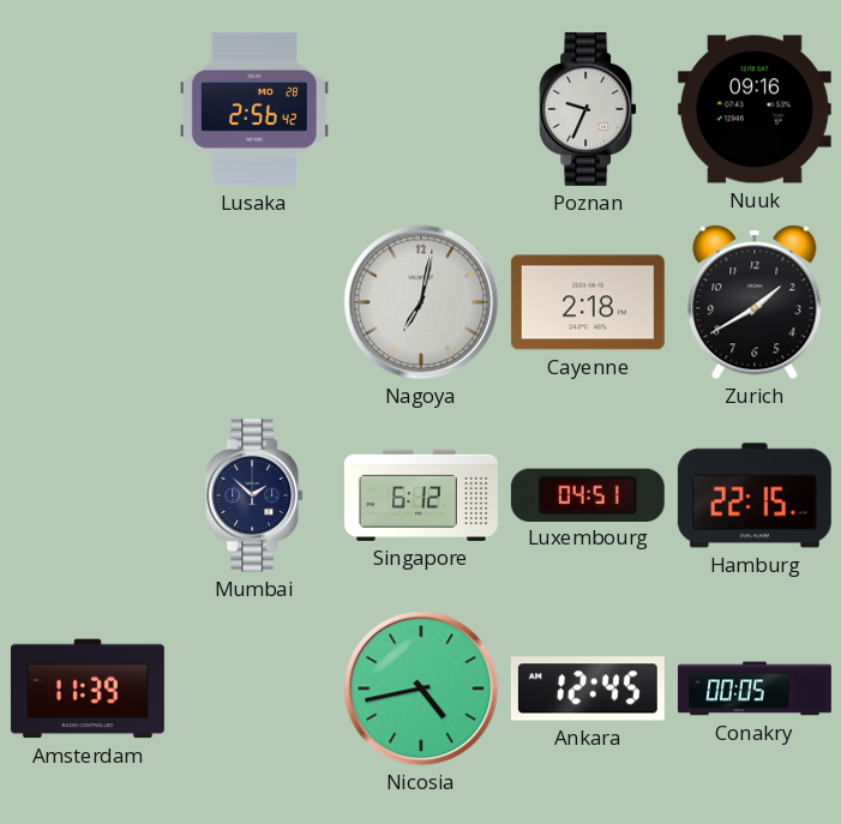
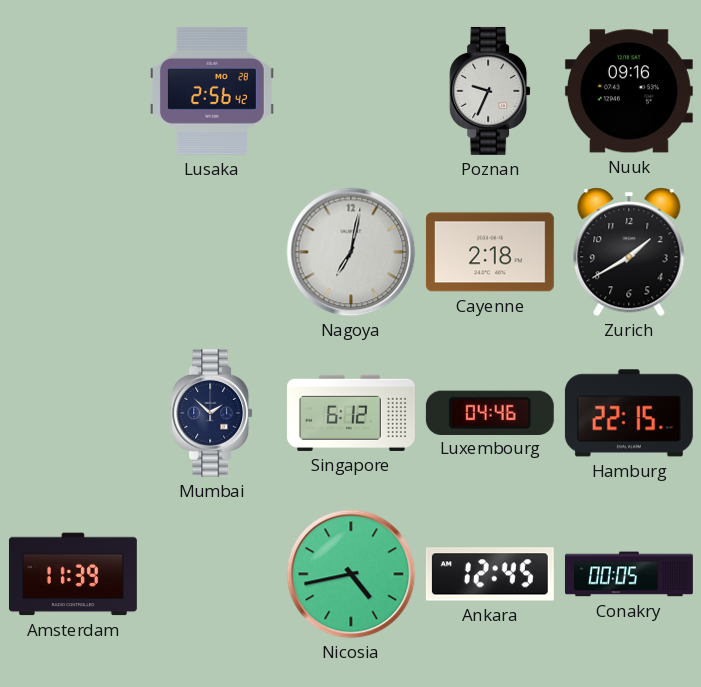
Luxembourg: 04:51 -> 04:46 (490, 412)
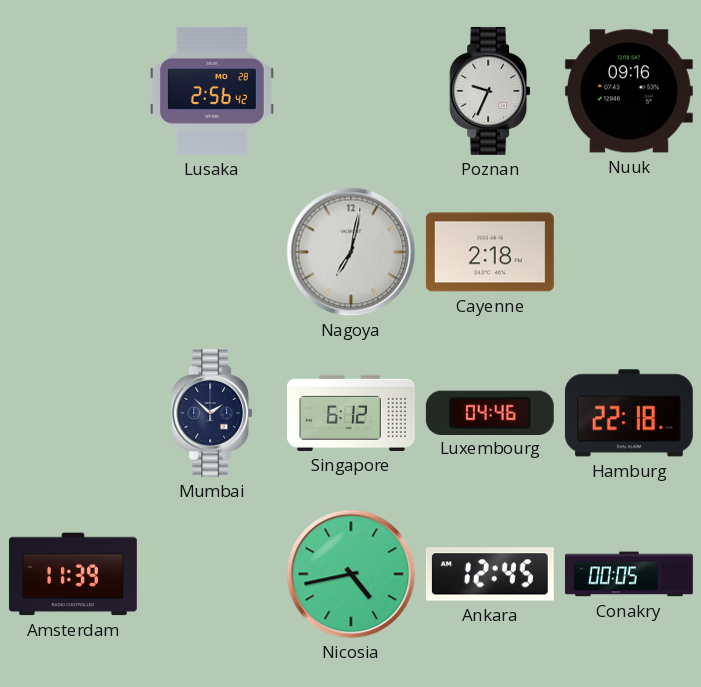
Zurich: 1:40 -> none (629, 252)
Hamburg: 22:15 -> 22:18 (629, 413)
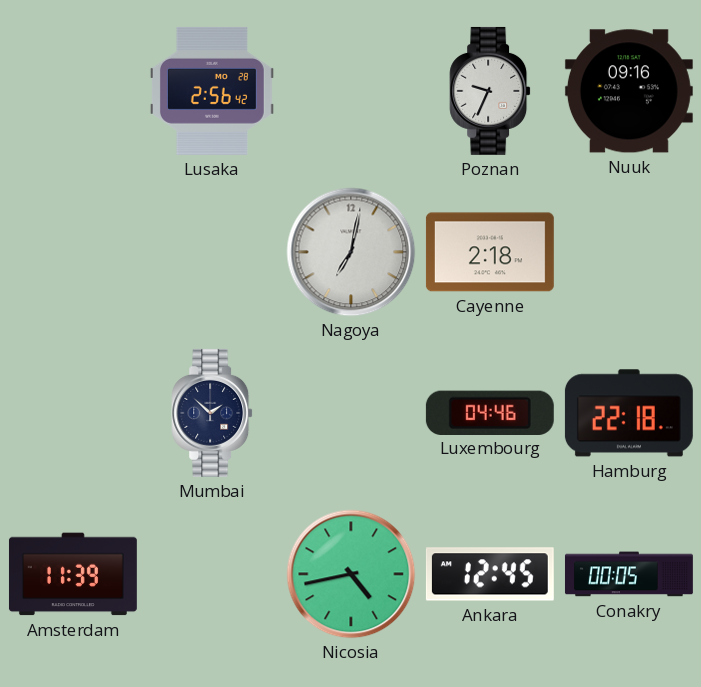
Singapore: 6:12 -> none (351, 413)
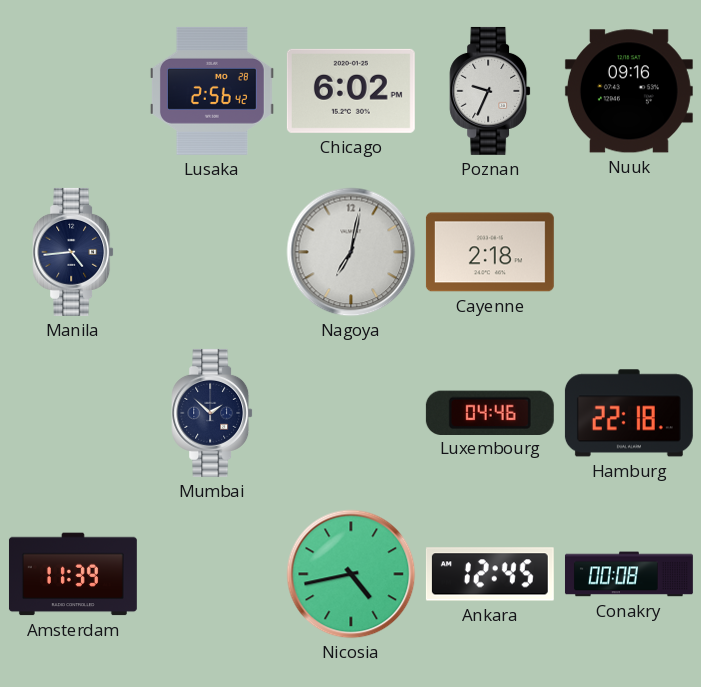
Chicago: none -> 6:02 (351, 91)
Manila: none -> 4:44 (73, 252)
Conakry: 00:05 -> 00:08 (629, 574)
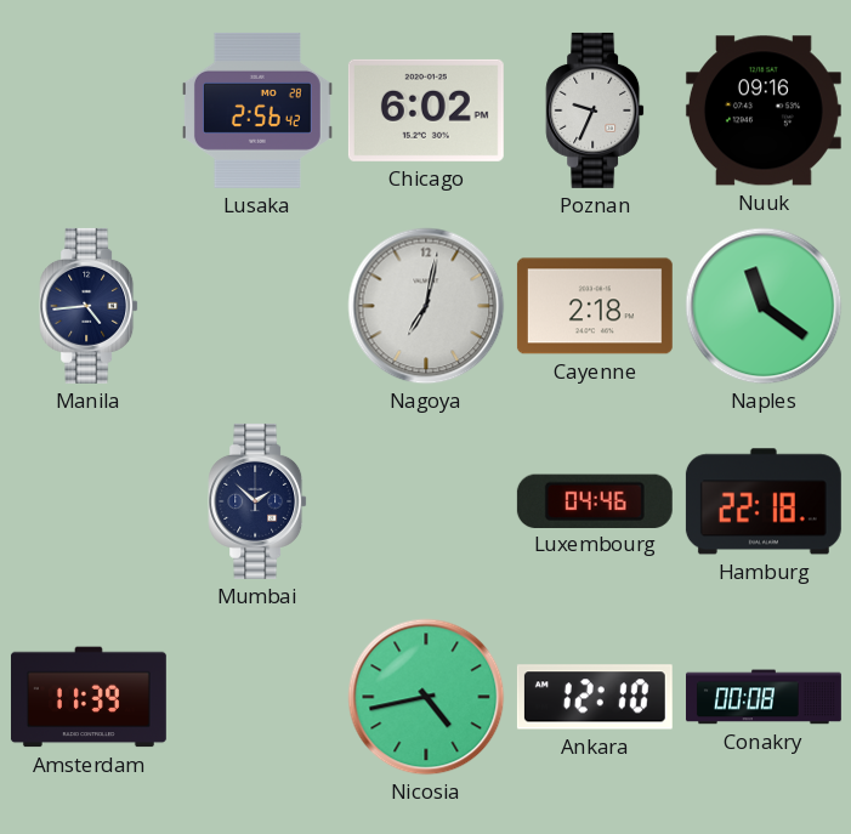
Naples: none -> 11:21 (764, 306)
Ankara: 12:45 -> 12:10 (595, 697)
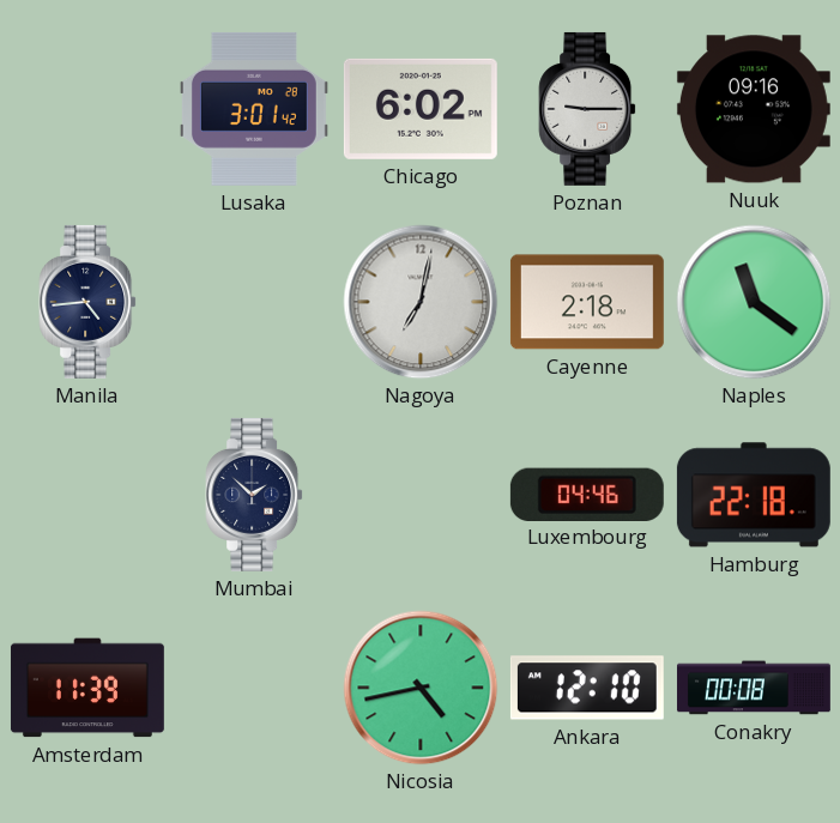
Lusaka: 2:56 -> 3:01 (254, 109)
Poznan: 9:34 -> 9:15 (587, 109)
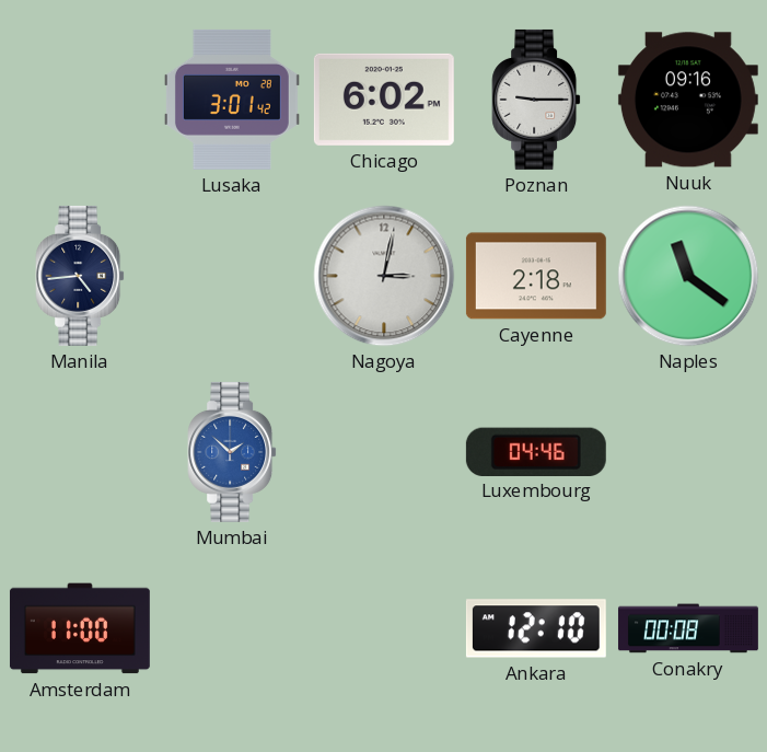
Nagoya: 7:02 -> 3:02 (384, 276)
Mumbai dial: navy -> blue (232, 452)
Hamburg: 22:18 -> none (754, 495)
Amsterdam: 11:39 -> 11:00 (80, 628)
Nicosia: 4:43 -> none (421, 688)
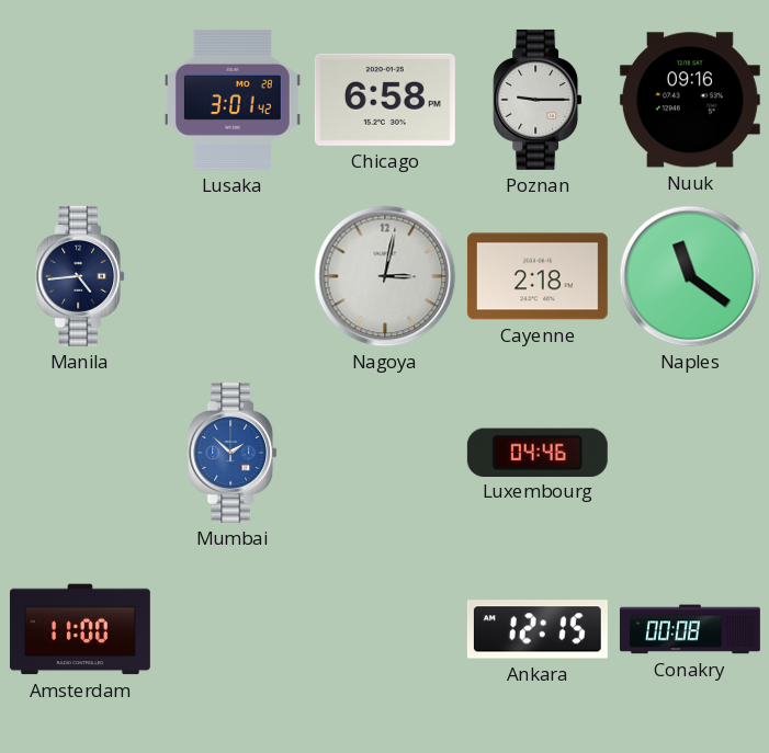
Chicago: 6:02 -> 6:58 (385, 100)
Ankara: 12:10 -> 12:15 (538, 629)
